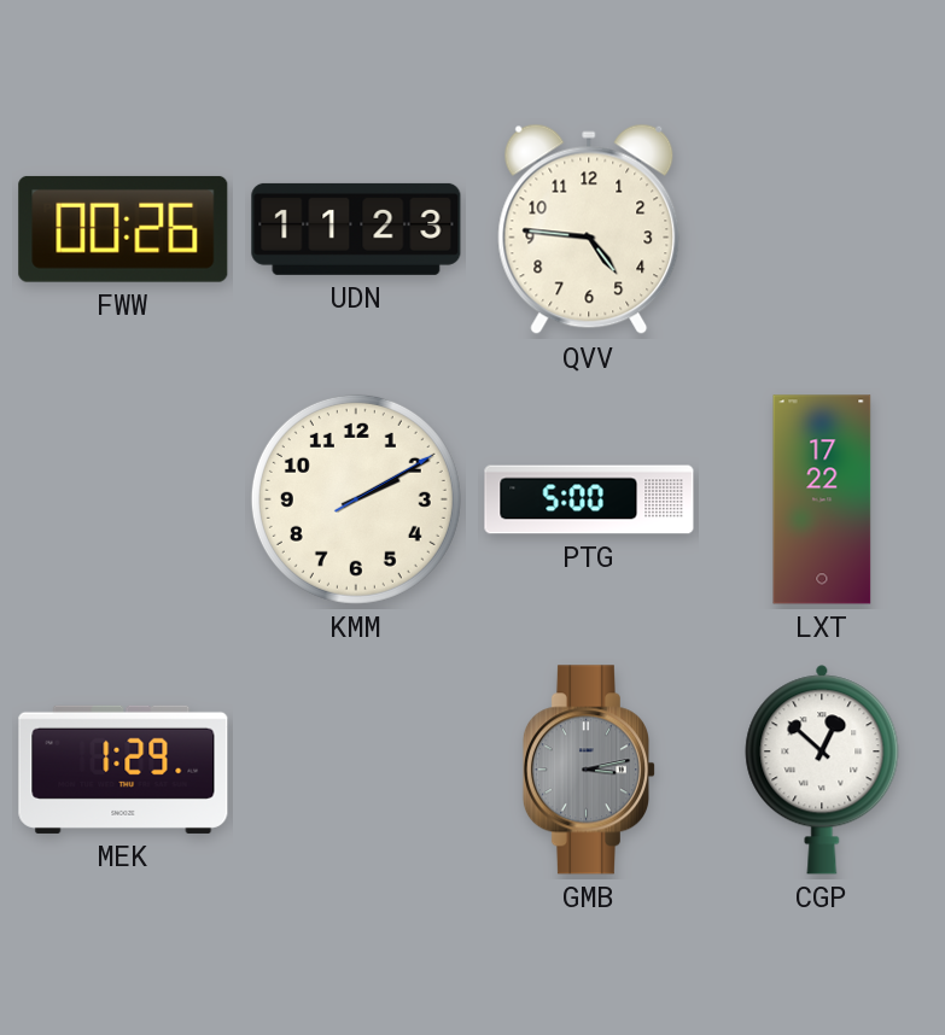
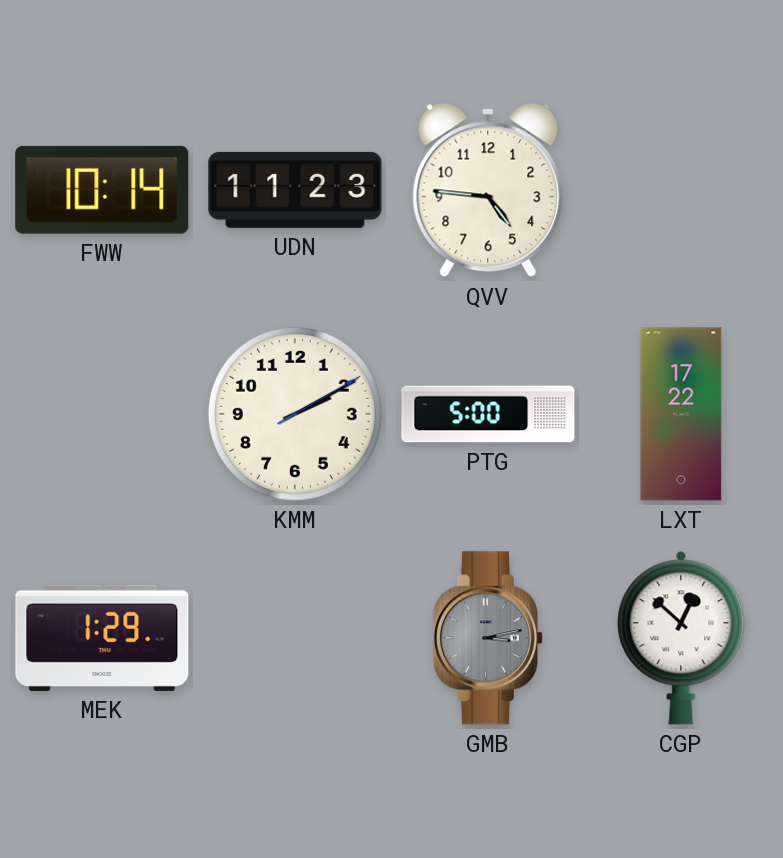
FWW: 00:26 -> 10:14 (102, 190)
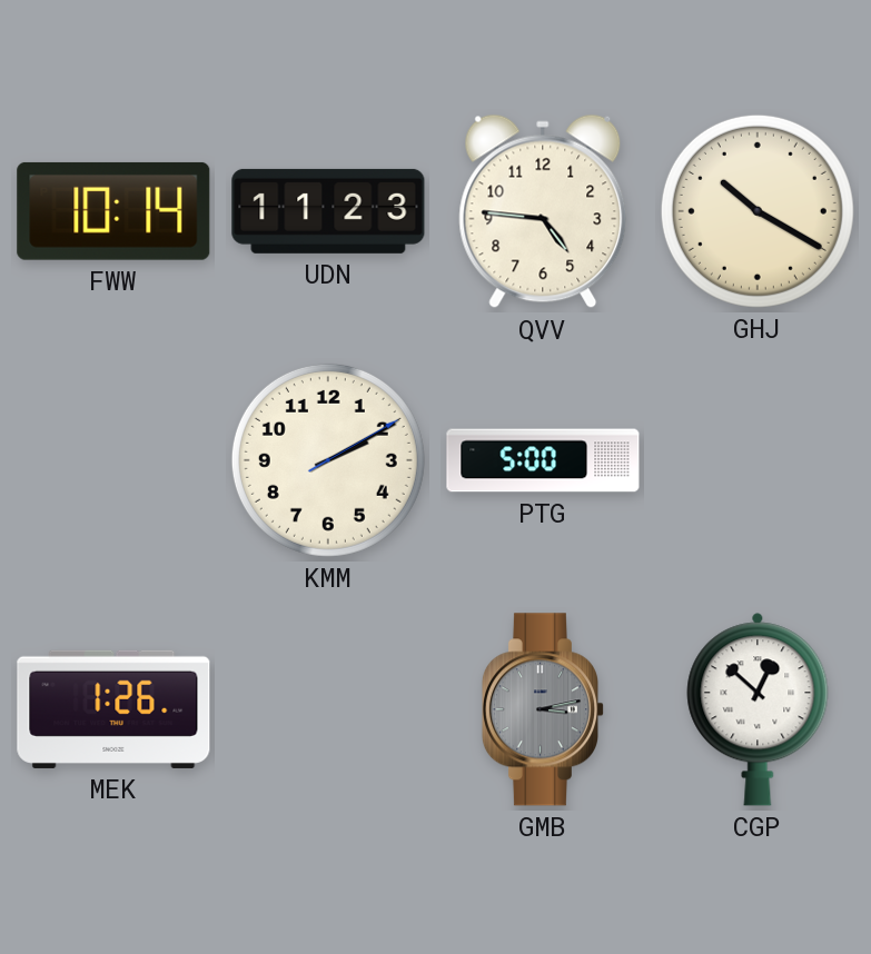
GHJ: none -> 10:20 (758, 211)
LXT: 17:22 -> none (681, 414)
MEK: 1:29 -> 1:26 (113, 709)
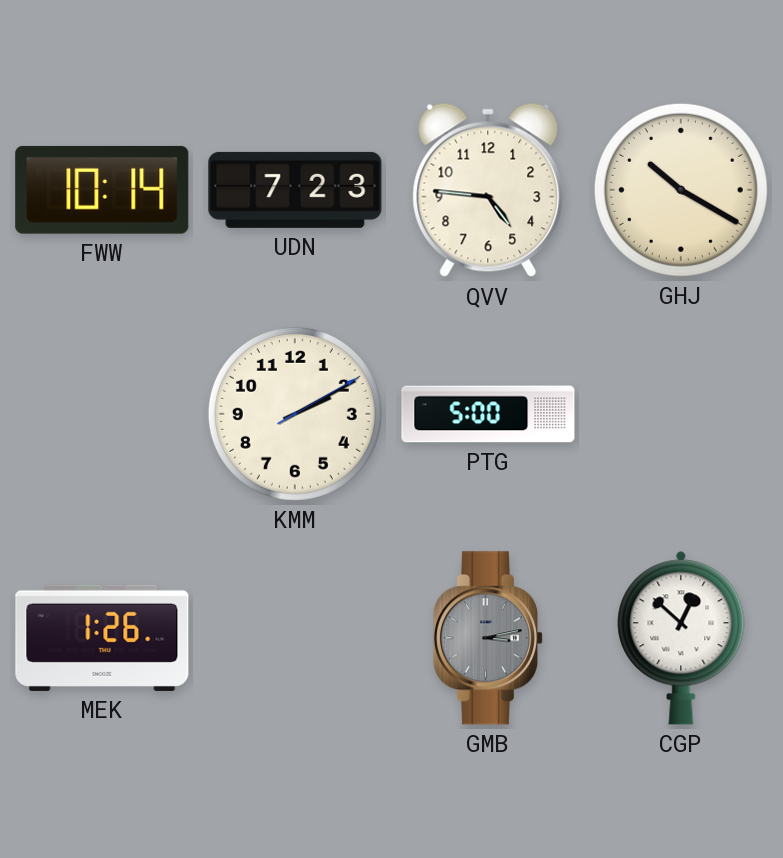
UDN: 11:23 -> 7:23 (295, 190)
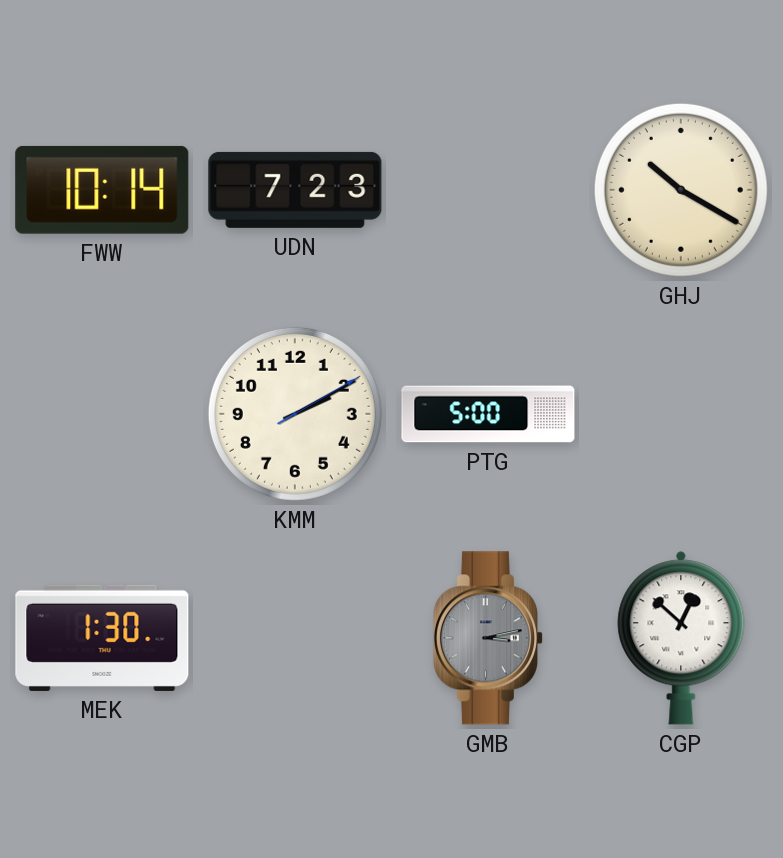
QVV: 4:46 -> none (488, 190)
MEK: 1:26 -> 1:30 (102, 638)
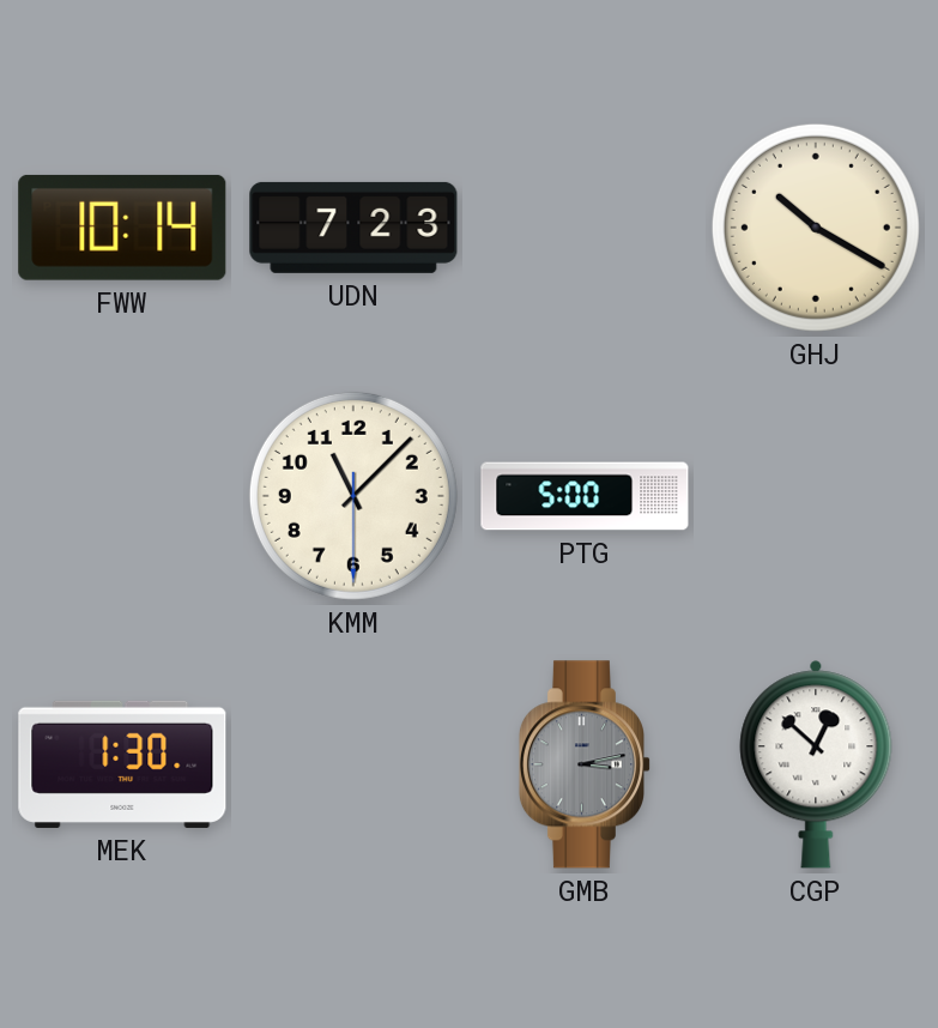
KMM: 2:10 -> 11:07 (353, 496)
